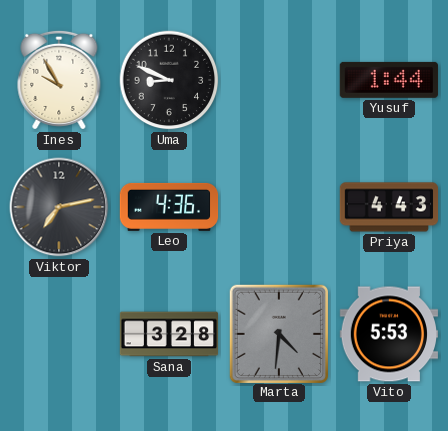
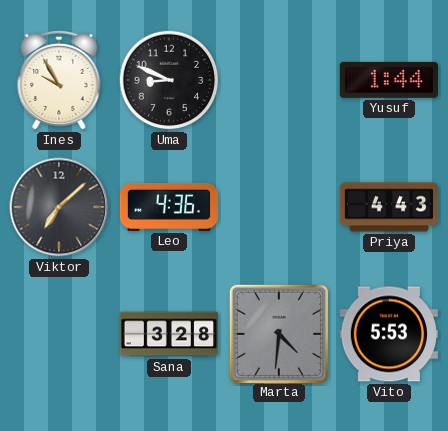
Viktor: 7:13 -> 7:08 (59, 207)
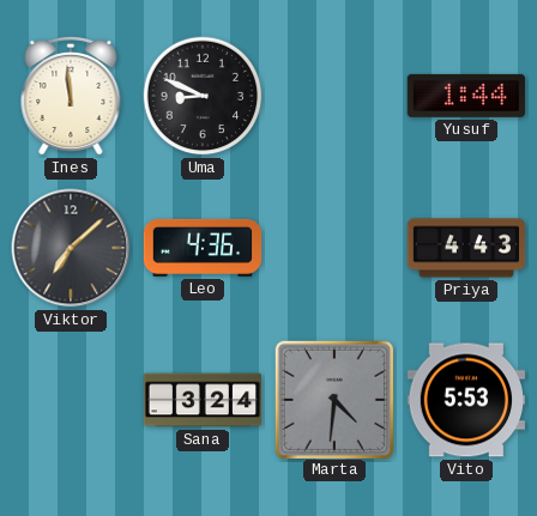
Ines: 9:55 -> 11:59 (71, 96)
Sana: 3:28 -> 3:24 (203, 400)
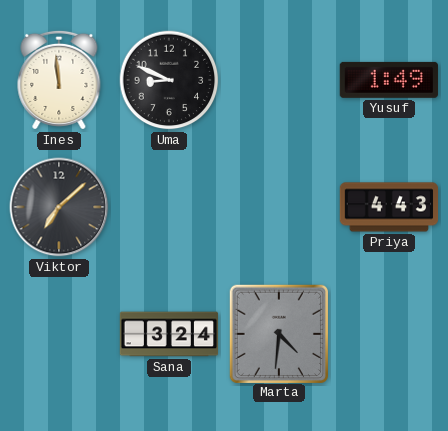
Yusuf: 1:44 -> 1:49 (388, 80)
Leo: 4:36 -> none (203, 248)
Vito: 5:53 -> none (465, 400)
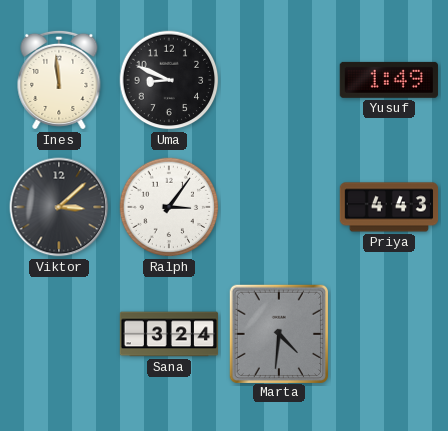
Viktor: 7:08 -> 3:08 (59, 207)
Ralph: none -> 3:06 (169, 207)
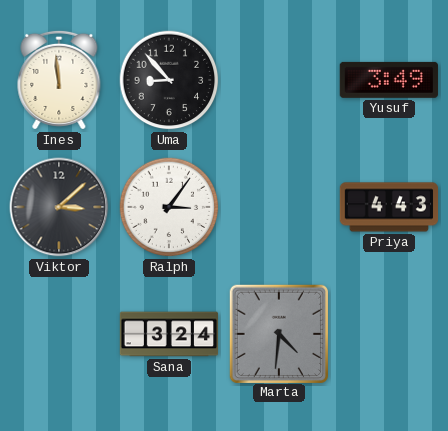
Uma: 8:49 -> 8:53 (169, 80)
Yusuf: 1:49 -> 3:49 (388, 80)
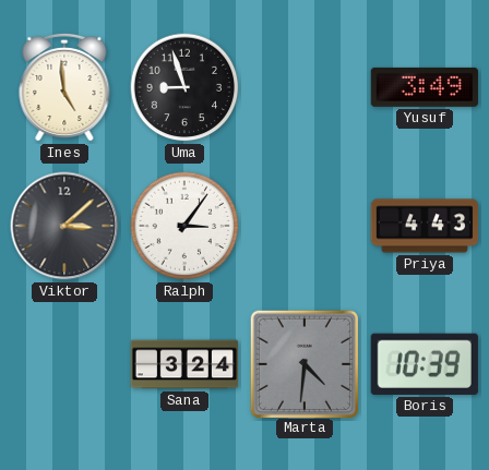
Ines: 11:59 -> 4:59 (64, 87)
Uma: 8:53 -> 8:57 (184, 87)
Boris: none -> 10:39 (425, 364)
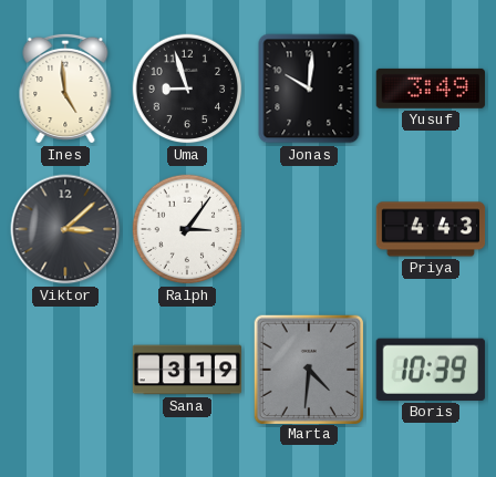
Jonas: none -> 10:01 (309, 89)
Sana: 3:24 -> 3:19 (187, 370)
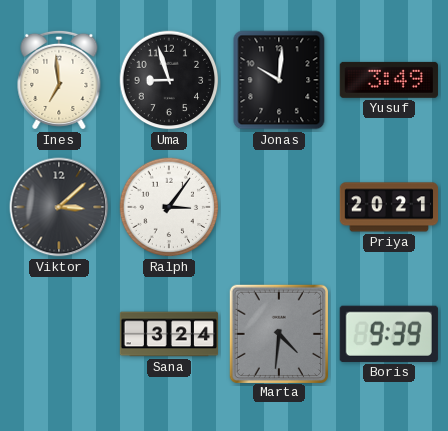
Ines: 4:59 -> 6:59 (59, 80)
Priya: 4:43 -> 20:21 (389, 207)
Sana: 3:19 -> 3:24 (169, 334)
Boris: 10:39 -> 9:39 (389, 334)
